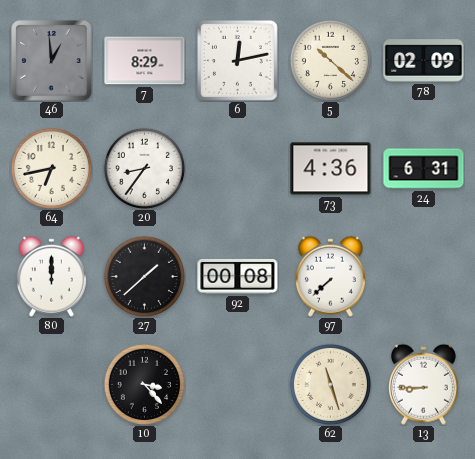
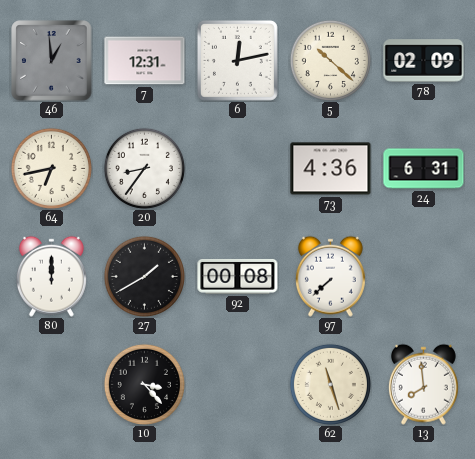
7: 8:29 -> 12:31 (145, 61)
27: 1:38 -> 1:40 (144, 276)
13: 8:45 -> 7:59 (423, 384)
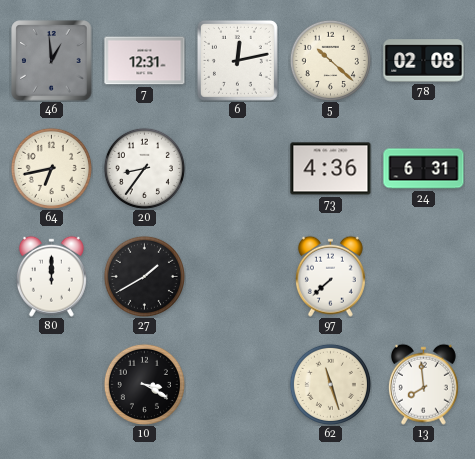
78: 02:09 -> 02:08 (424, 61)
92: 00:08 -> none (238, 276)
10: 3:23 -> 3:20 (144, 384)
